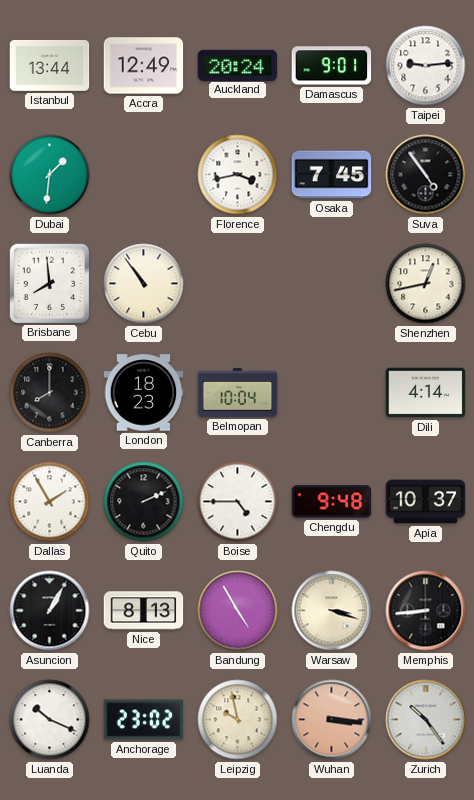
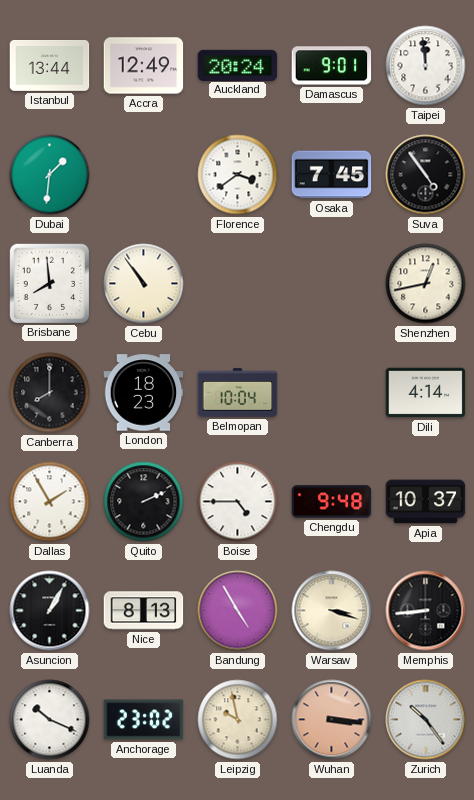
Taipei: 9:14 -> 11:59 (426, 66)
Florence: 3:43 -> 3:39 (238, 175)
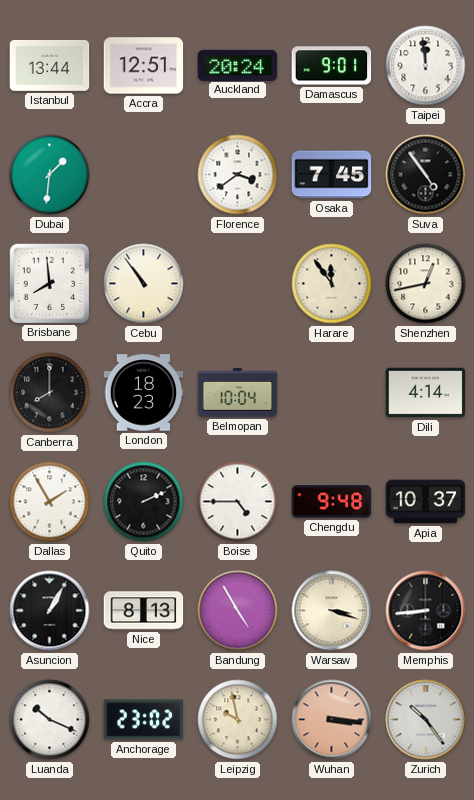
Accra: 12:49 -> 12:51 (144, 66)
Harare: none -> 11:54 (332, 284)
